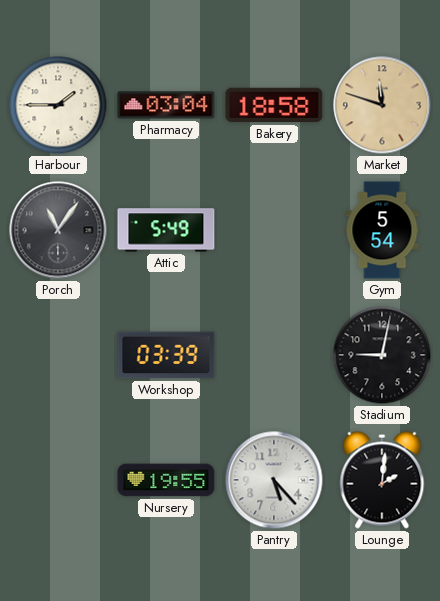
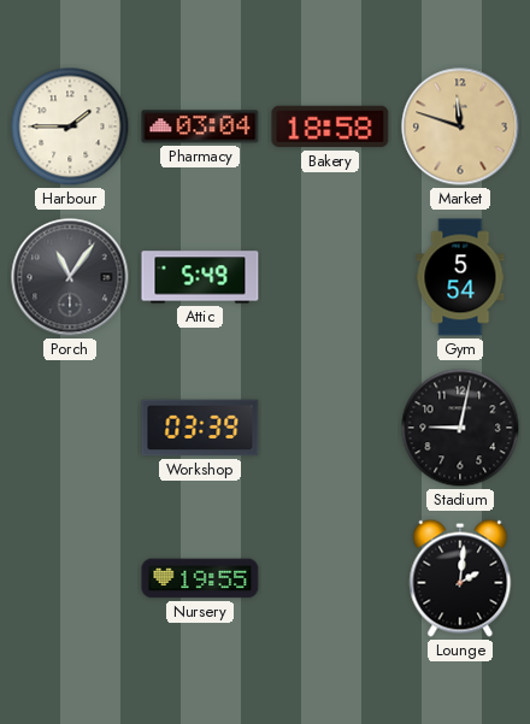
Pantry: 5:23 -> none (274, 480)
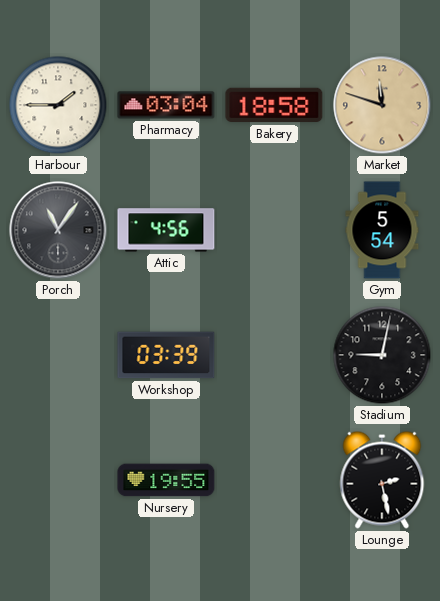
Attic: 5:49 -> 4:56 (166, 230)
Lounge: 2:01 -> 2:28 (382, 480)
